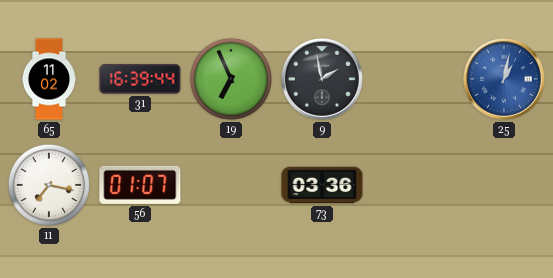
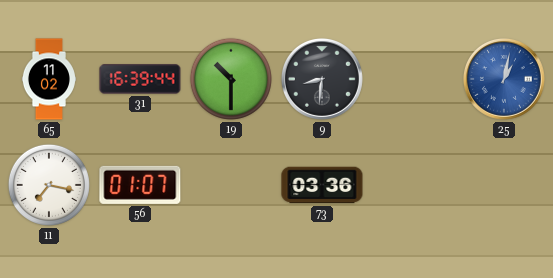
19: 6:56 -> 10:30 (231, 79)
9: 1:58 -> 8:31 (322, 79)
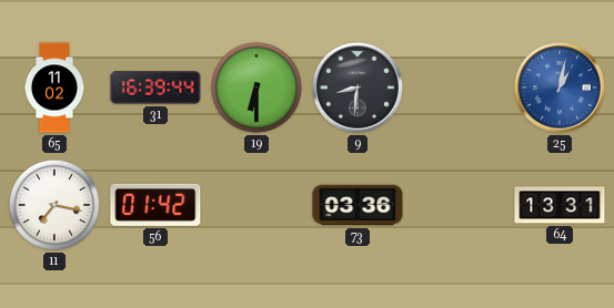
19: 10:30 -> 6:30 (256, 88)
56: 01:07 -> 01:42 (155, 205)
64: none -> 13:31 (560, 205)
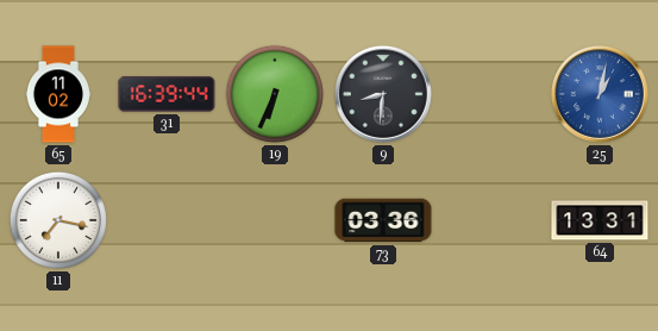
19: 6:30 -> 6:34 (275, 94)
56: 01:42 -> none (155, 205)
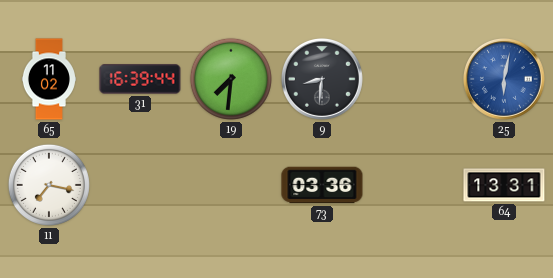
19: 6:34 -> 7:31 (231, 79)
25: 1:02 -> 6:02 (504, 79)
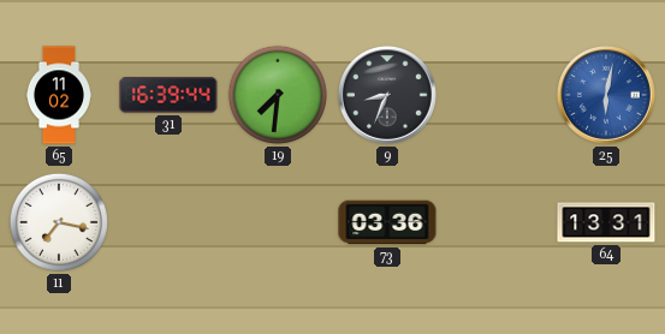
9: 8:31 -> 8:34 (387, 95)
